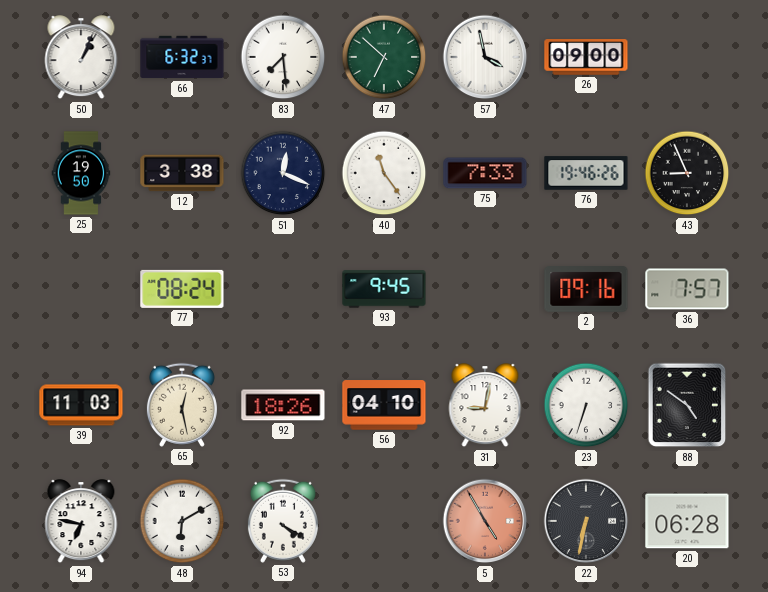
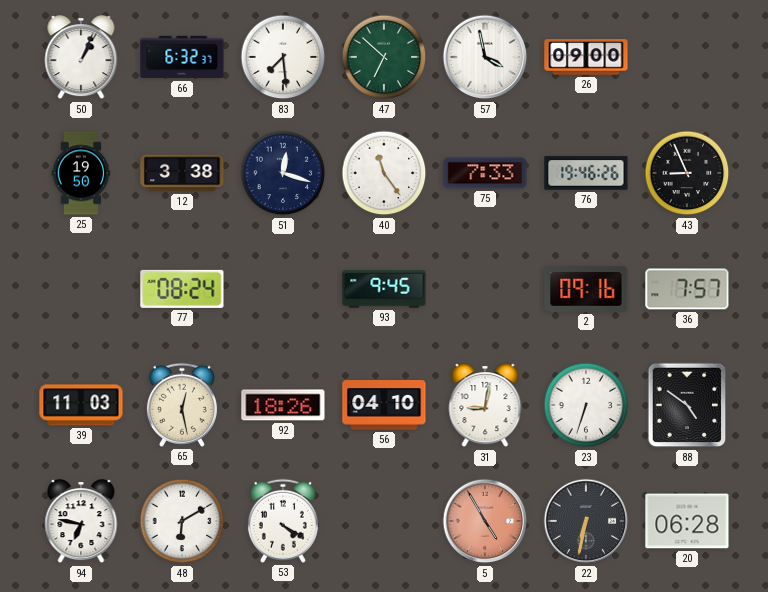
51: 12:19 -> 12:18 (283, 173)
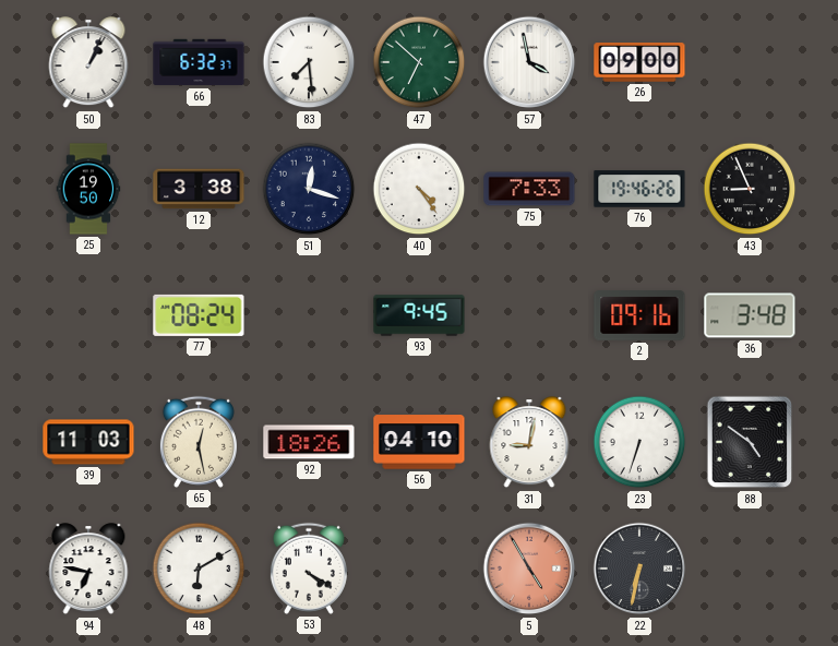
40: 11:24 -> 4:24 (419, 189)
36: 7:57 -> 3:48 (750, 315)
20: 06:28 -> none (687, 521)
